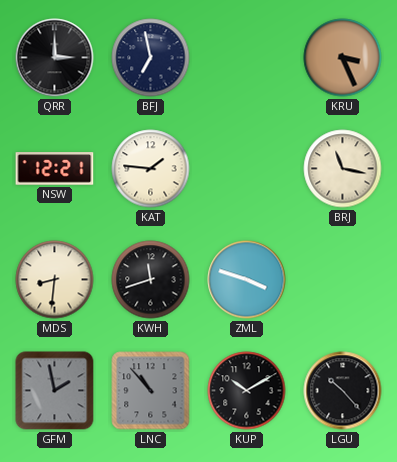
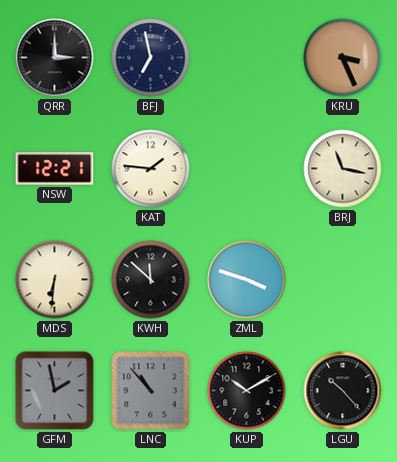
MDS: 8:31 -> 6:31 (55, 280)
KWH: 11:42 -> 11:52 (151, 280)
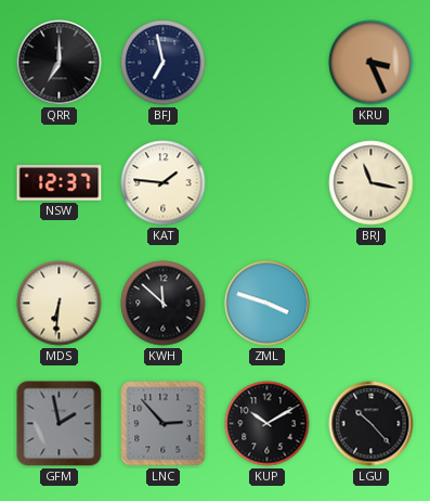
QRR: 3:00 -> 7:00 (60, 63)
NSW: 12:21 -> 12:37 (60, 183)
LNC: 10:53 -> 2:53 (164, 424)
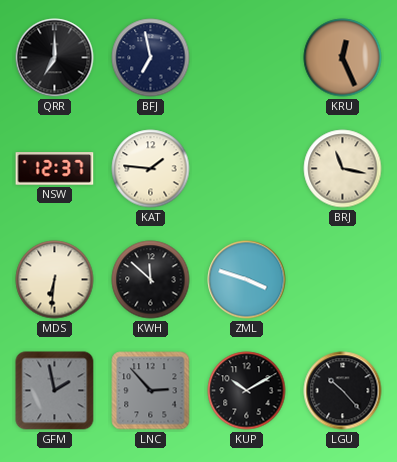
KRU: 3:26 -> 12:26 (343, 58)
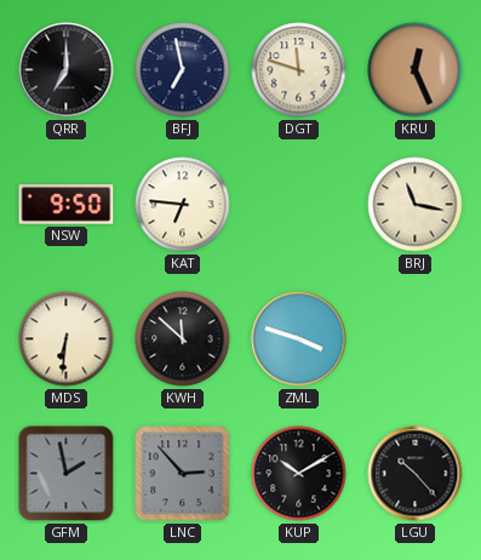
DGT: none -> 11:48 (299, 70)
NSW: 12:37 -> 9:50 (67, 205)
KAT: 1:46 -> 6:46 (183, 205)
